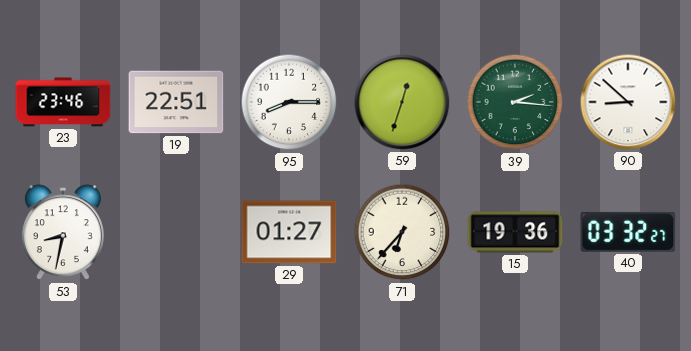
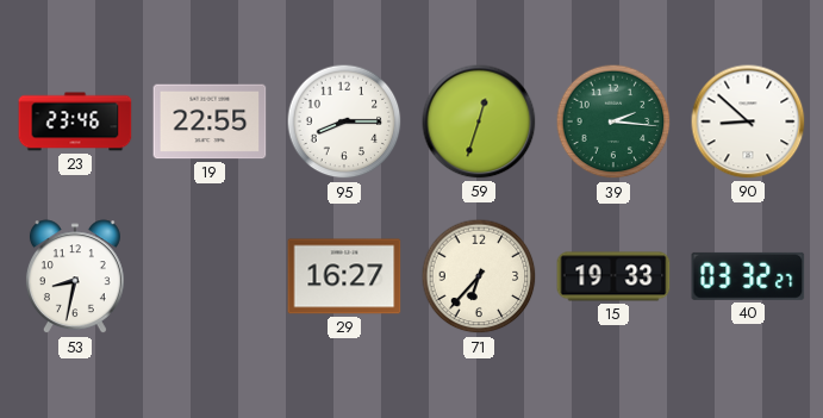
19: 22:51 -> 22:55 (210, 121)
29: 01:27 -> 16:27 (344, 276)
15: 19:36 -> 19:33 (613, 276)
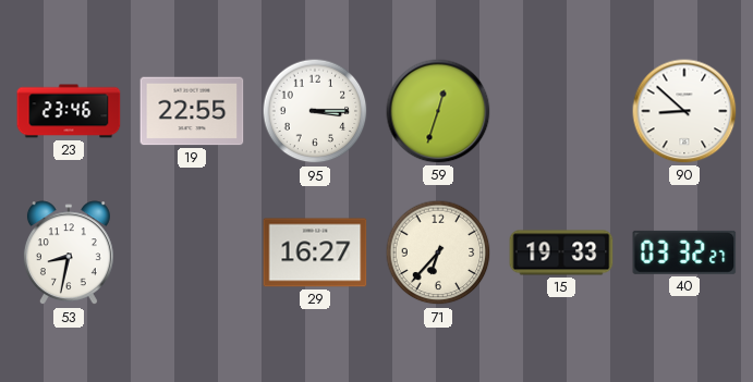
95: 8:15 -> 3:15 (315, 111)
39: 2:16 -> none (613, 121)
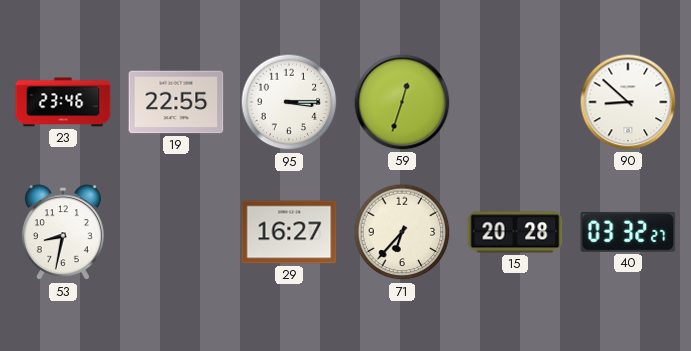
15: 19:33 -> 20:28 (515, 232)
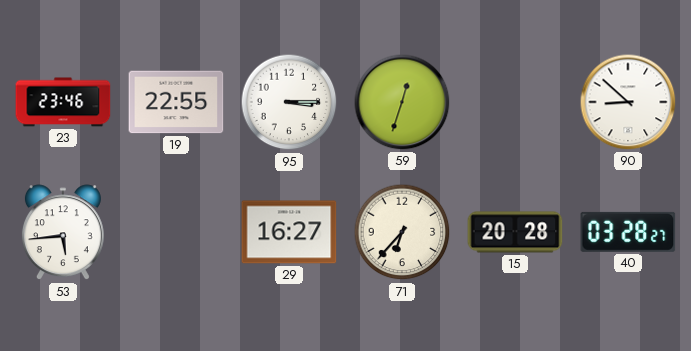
53: 8:32 -> 5:44 (63, 233)
40: 03:32 -> 03:28 (628, 232)
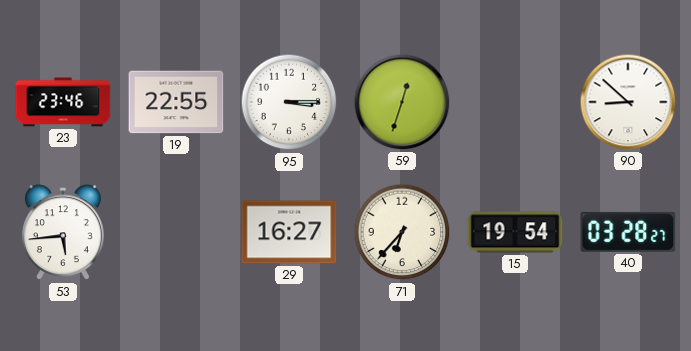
15: 20:28 -> 19:54 (515, 232)
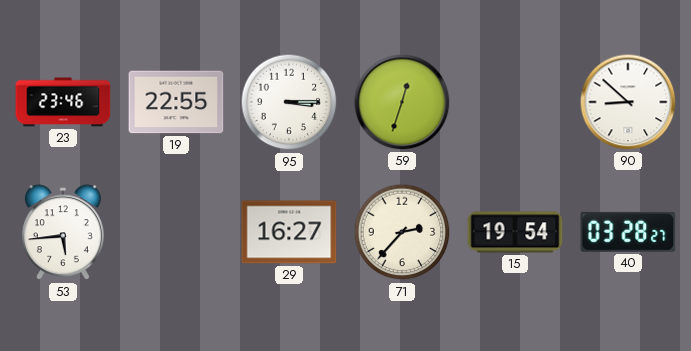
71: 6:37 -> 2:37 (402, 232)
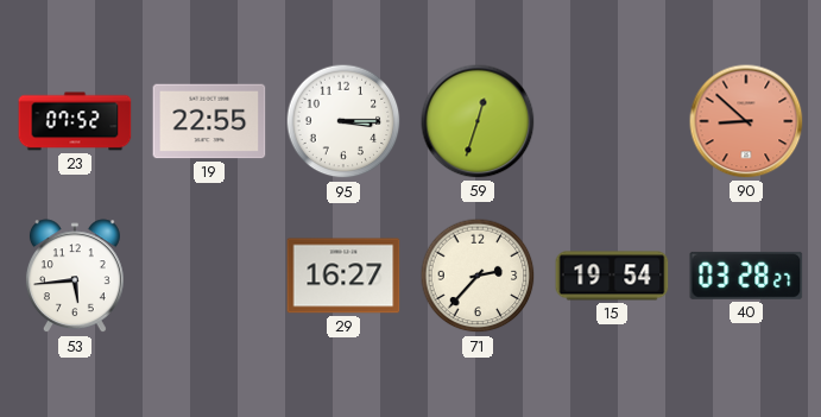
23: 23:46 -> 07:52 (75, 121)
90 dial: white -> salmon (746, 121)
